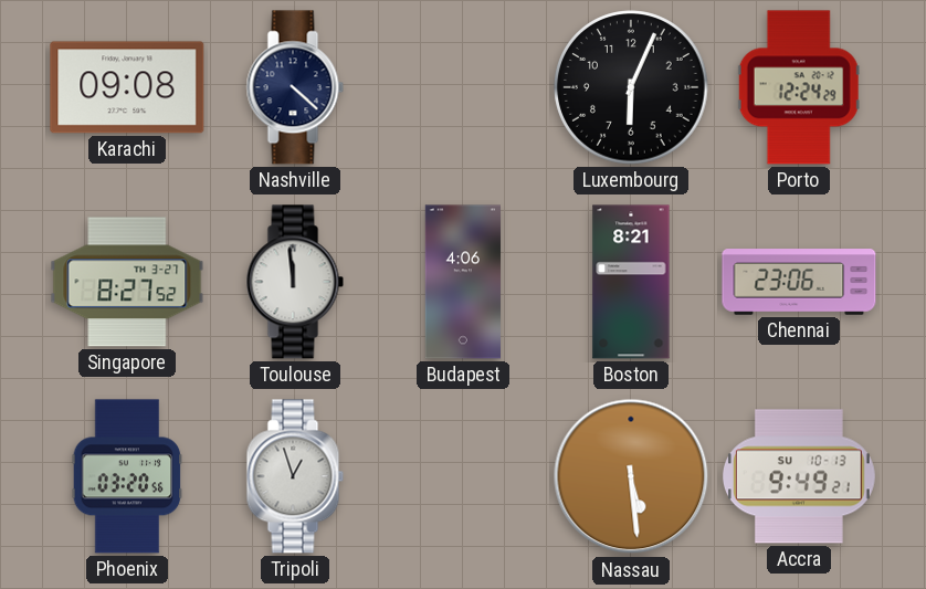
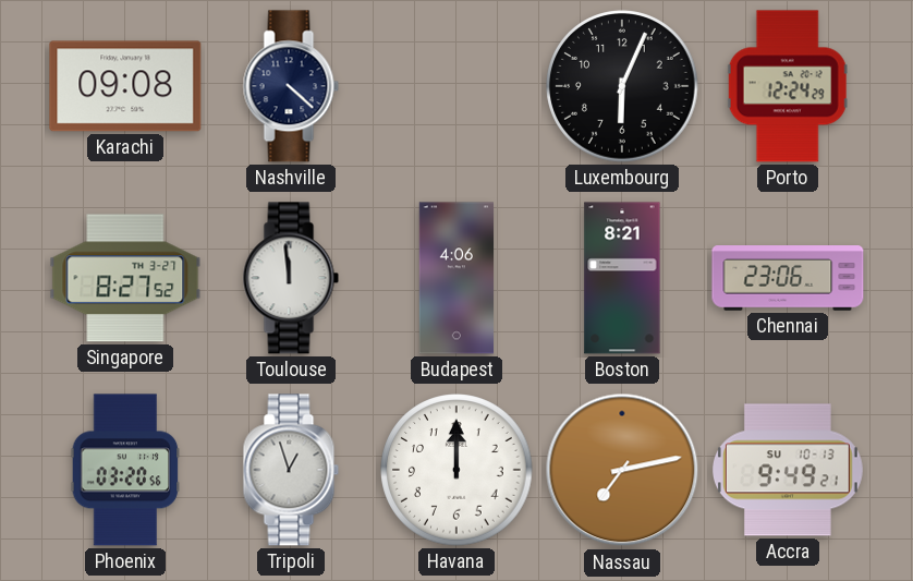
Havana: none -> 12:00 (456, 470)
Nassau: 5:29 -> 7:13 (622, 470)
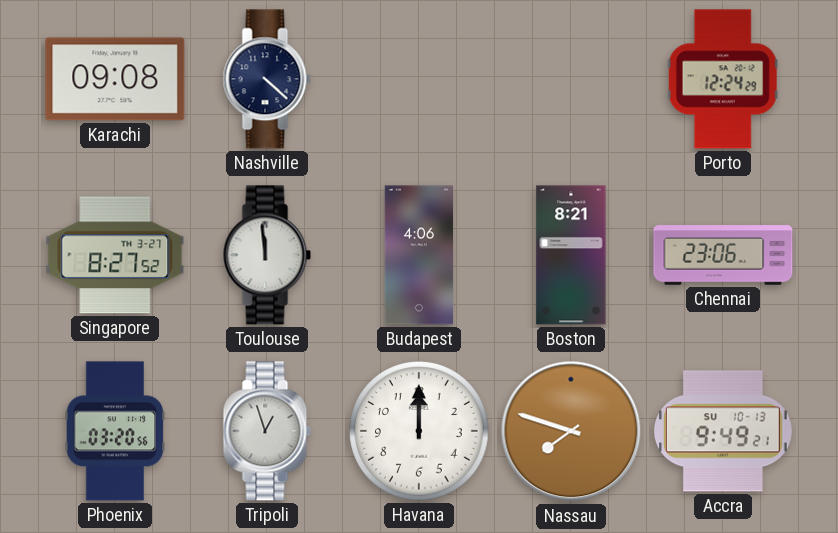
Luxembourg: 6:04 -> none (622, 86)
Nassau: 7:13 -> 7:48 (571, 431)
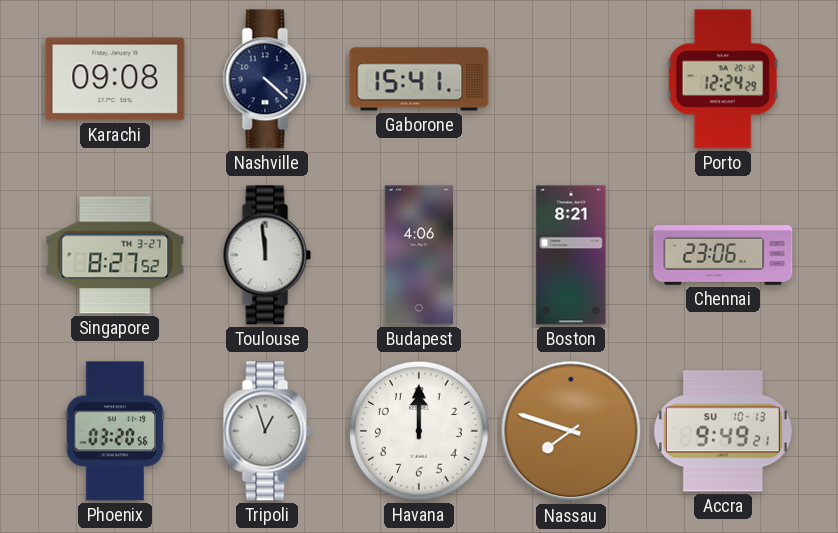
Gaborone: none -> 15:41 (419, 79)
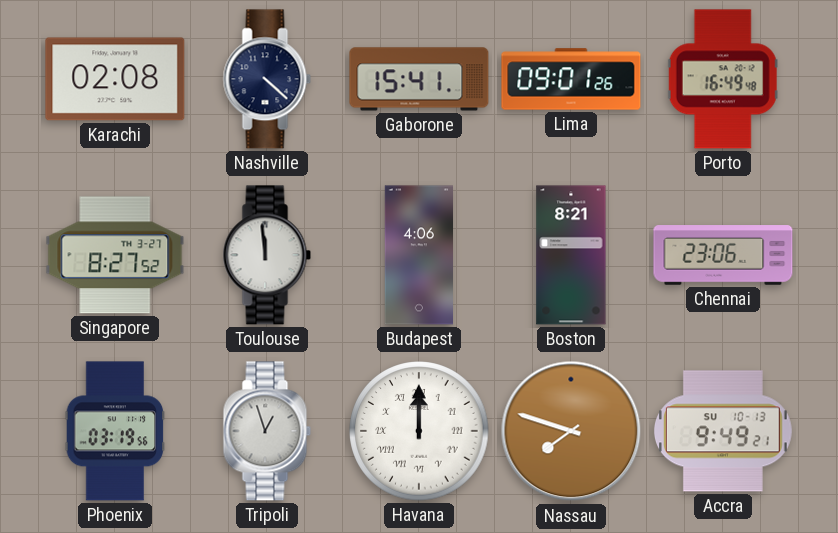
Karachi: 09:08 -> 02:08 (115, 79)
Lima: none -> 09:01 (571, 79)
Porto: 12:24 -> 16:49 (723, 79)
Phoenix: 03:20 -> 03:19 (115, 431)
Havana numerals: Arabic -> Roman (419, 431)
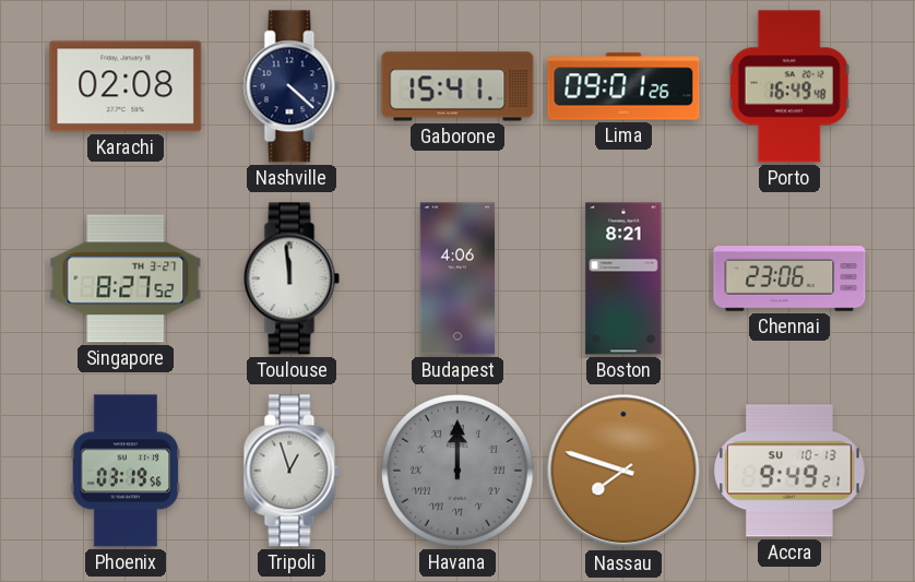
Havana dial: white -> grey (458, 471)
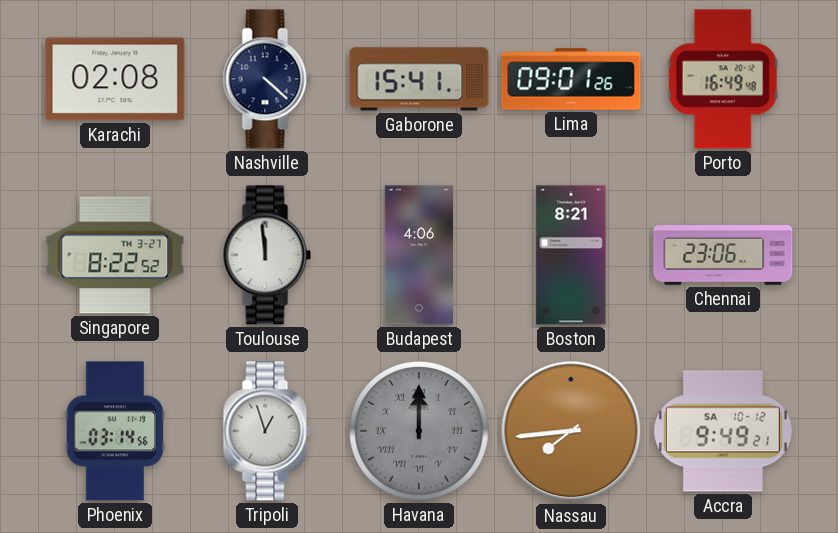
Singapore: 8:27 -> 8:22 (115, 255)
Phoenix: 03:19 -> 03:14 (115, 431)
Nassau: 7:48 -> 7:44 (571, 431)
Accra date: SU 10-13 -> SA 10-12 (723, 431)
